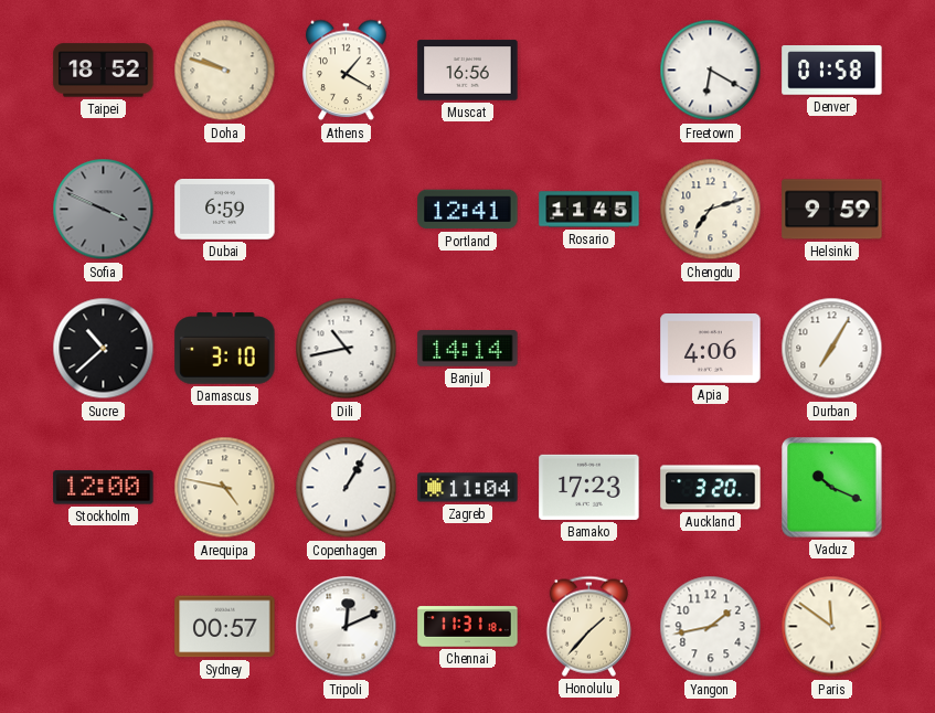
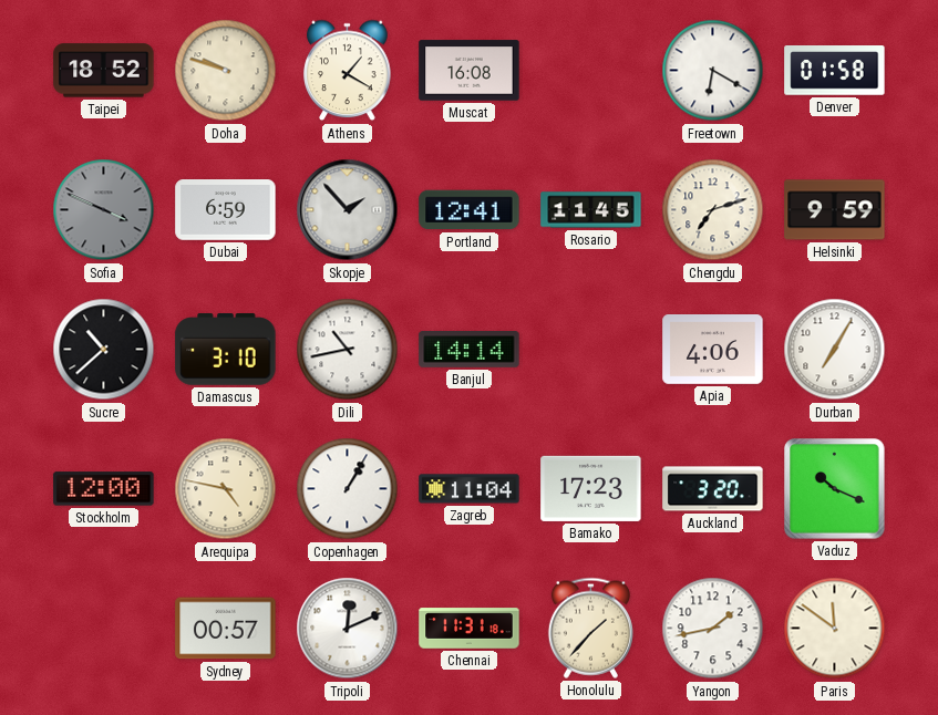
Muscat: 16:56 -> 16:08 (470, 71)
Skopje: none -> 1:53 (348, 210)
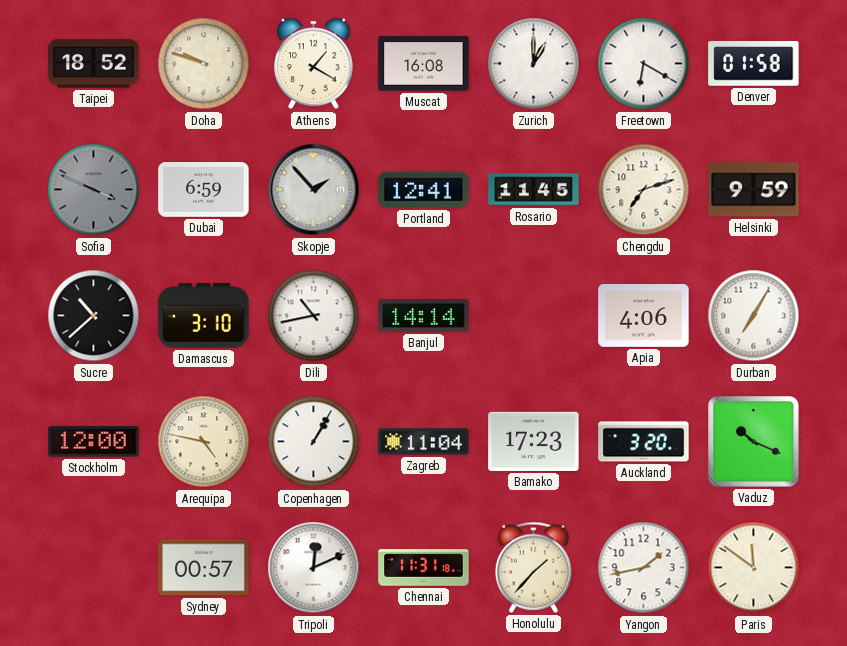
Zurich: none -> 1:00 (534, 64)
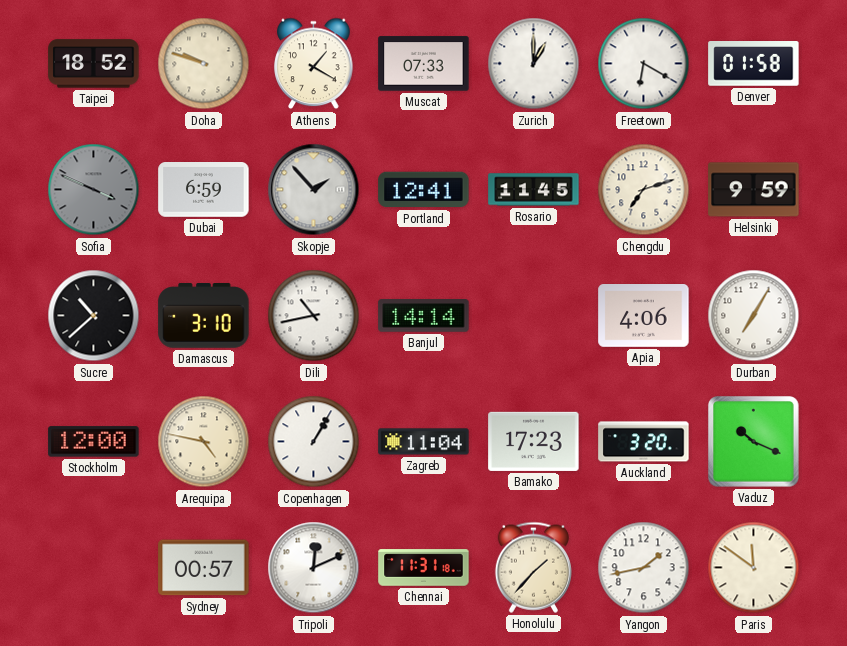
Muscat: 16:08 -> 07:33 (424, 64)
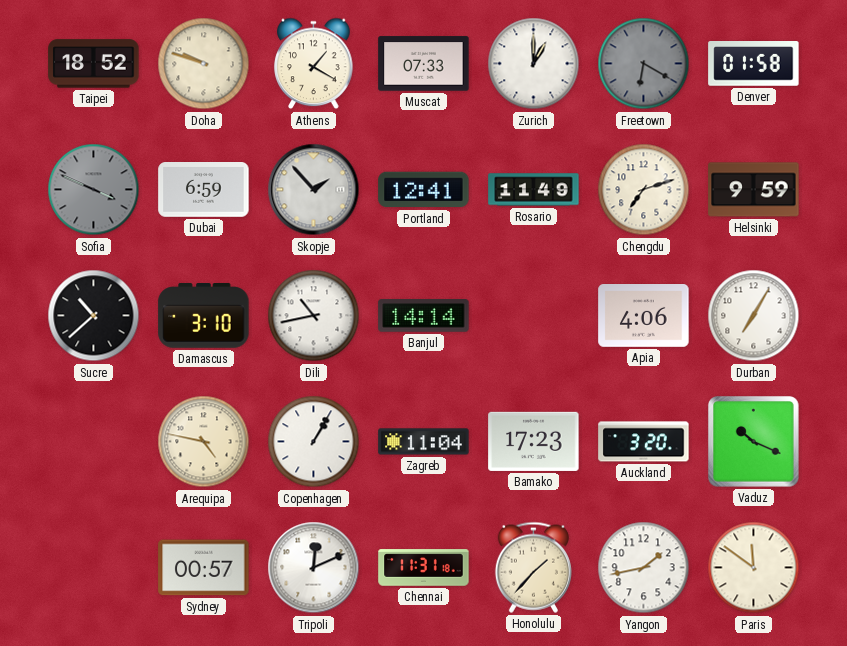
Freetown dial: white -> grey (644, 64)
Rosario: 11:45 -> 11:49 (534, 190)
Stockholm: 12:00 -> none (94, 442)
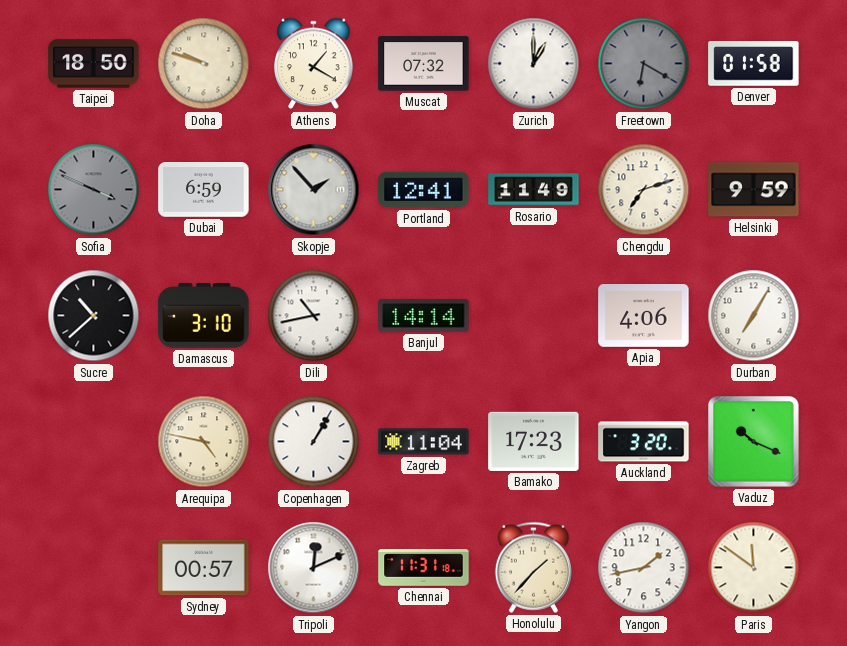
Taipei: 18:52 -> 18:50 (94, 64)
Muscat: 07:33 -> 07:32 (424, 64)
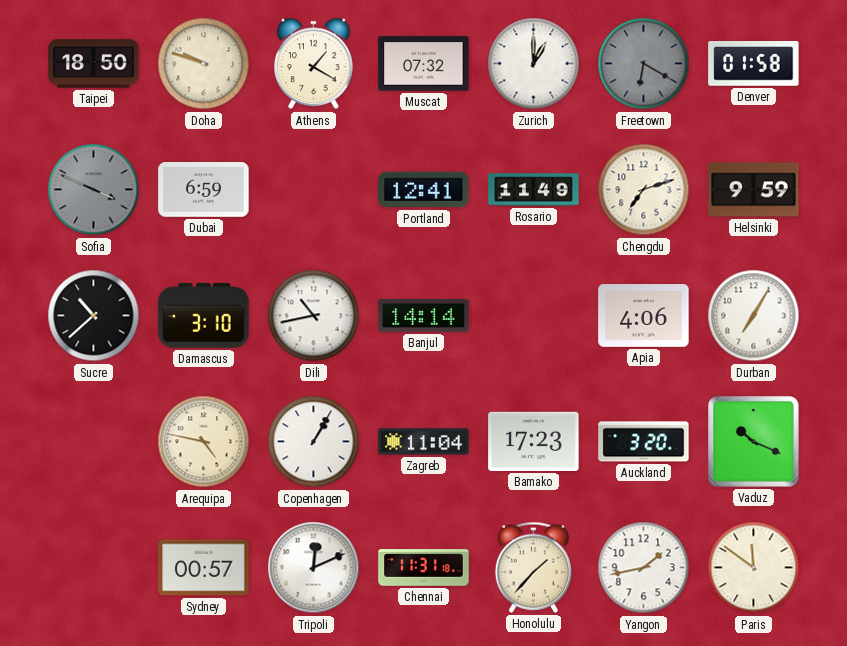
Skopje: 1:53 -> none (314, 190)
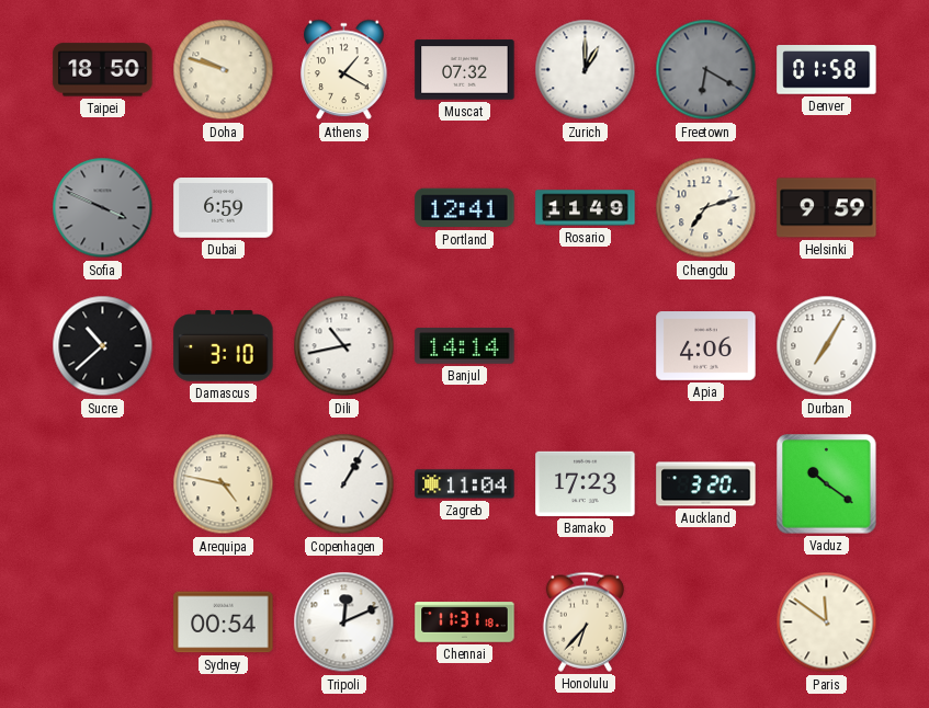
Vaduz: 10:19 -> 10:21 (827, 484)
Sydney: 00:57 -> 00:54 (224, 623)
Honolulu: 1:37 -> 6:37 (585, 621)
Yangon: 1:43 -> none (644, 568)
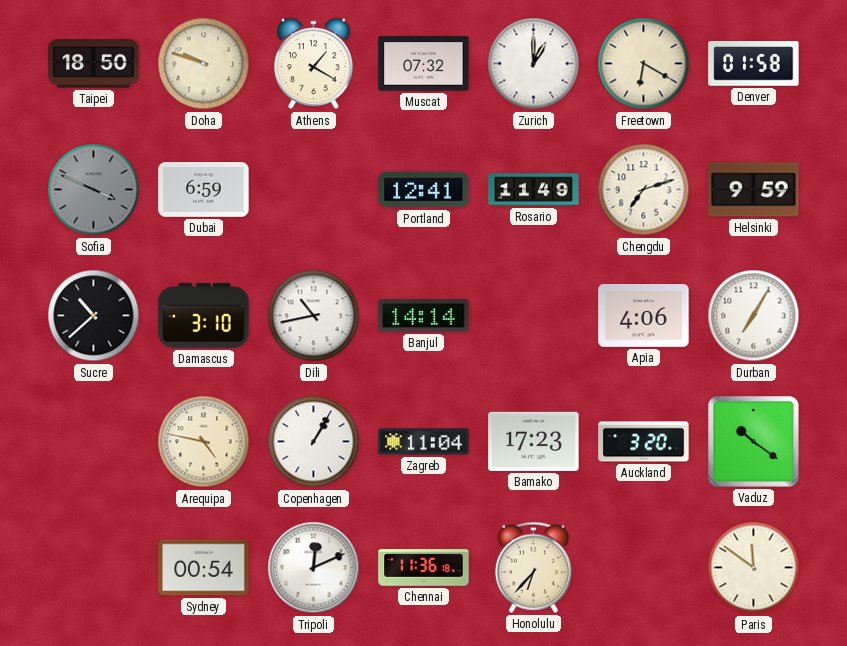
Freetown dial: grey -> cream (644, 64)
Chennai: 11:31 -> 11:36 (424, 568)
